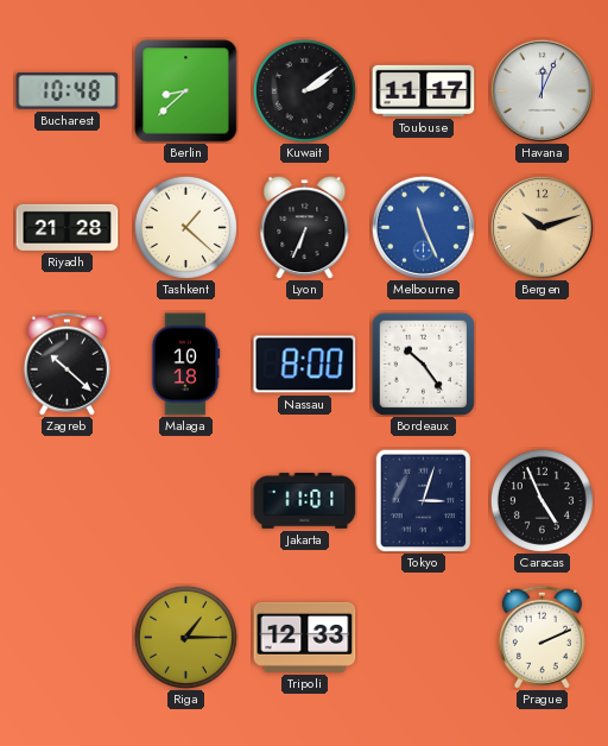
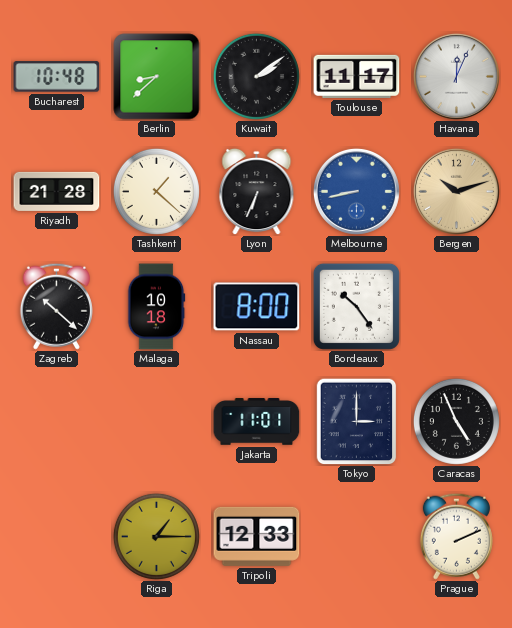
Melbourne: 11:26 -> 8:43 (356, 191)
Tokyo: 3:03 -> 3:00 (357, 421)
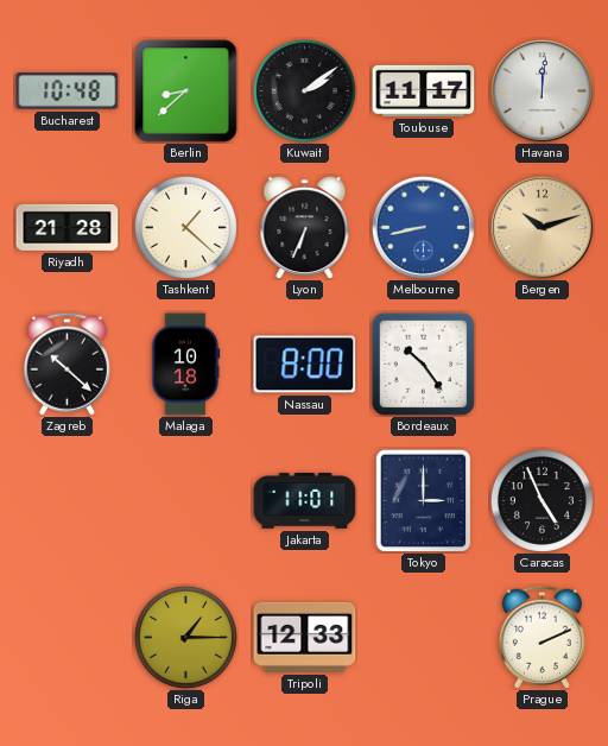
Havana: 12:04 -> 12:01 (541, 90)
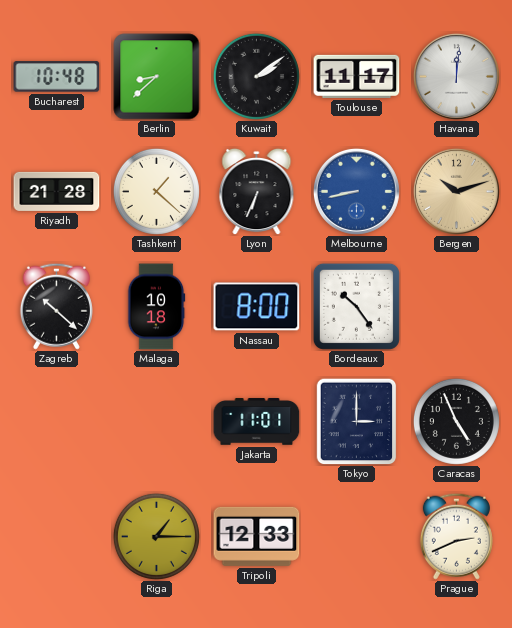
Prague: 2:11 -> 2:41 (456, 536)
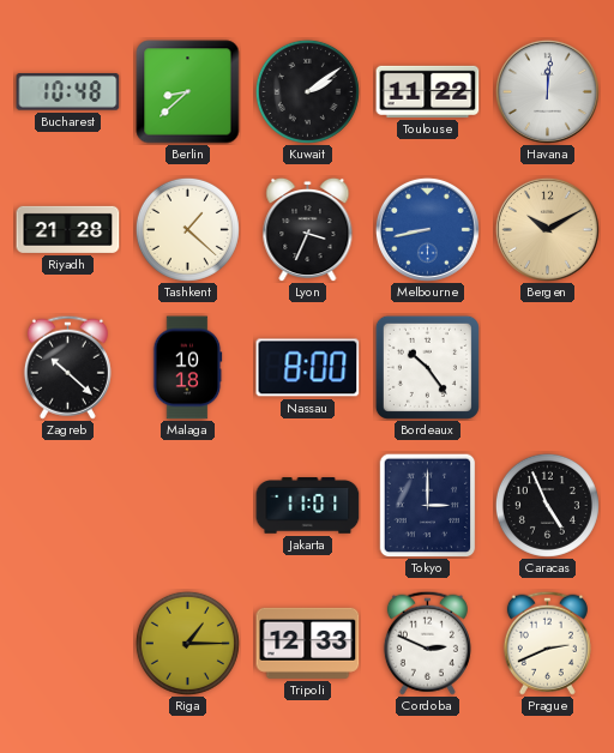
Toulouse: 11:17 -> 11:22 (428, 91)
Lyon: 6:34 -> 3:34 (308, 229)
Bergen: 10:12 -> 10:10 (547, 229)
Cordoba: none -> 2:49 (427, 643)
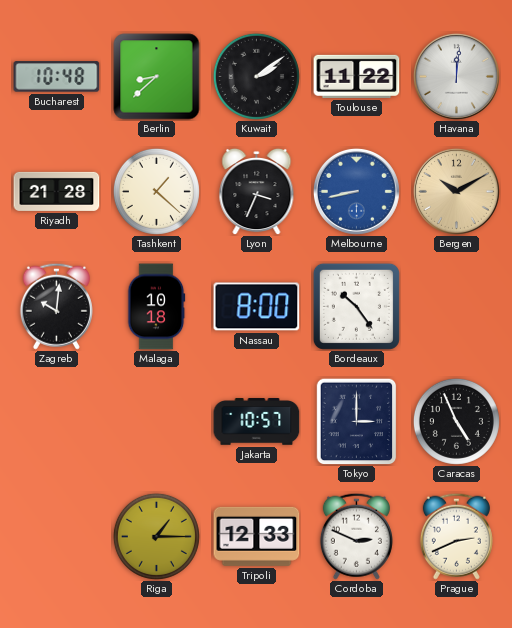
Zagreb: 10:22 -> 10:01 (56, 306)
Jakarta: 11:01 -> 10:57 (257, 422)
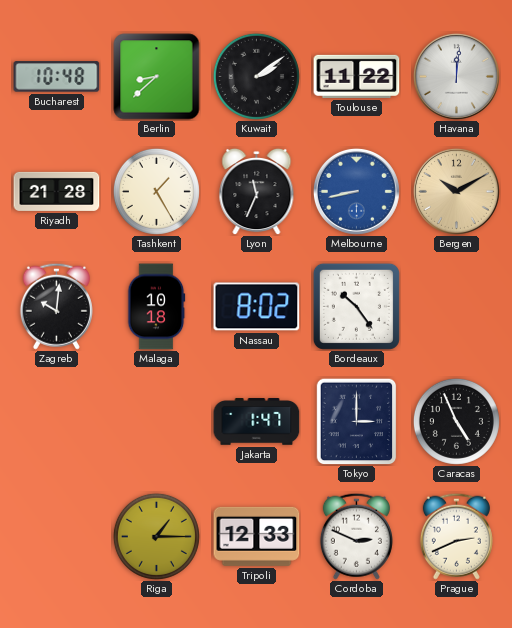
Tashkent: 1:22 -> 1:25 (156, 191)
Lyon: 3:34 -> 11:34 (257, 191)
Nassau: 8:00 -> 8:02 (257, 307)
Jakarta: 10:57 -> 1:47 (257, 422)
